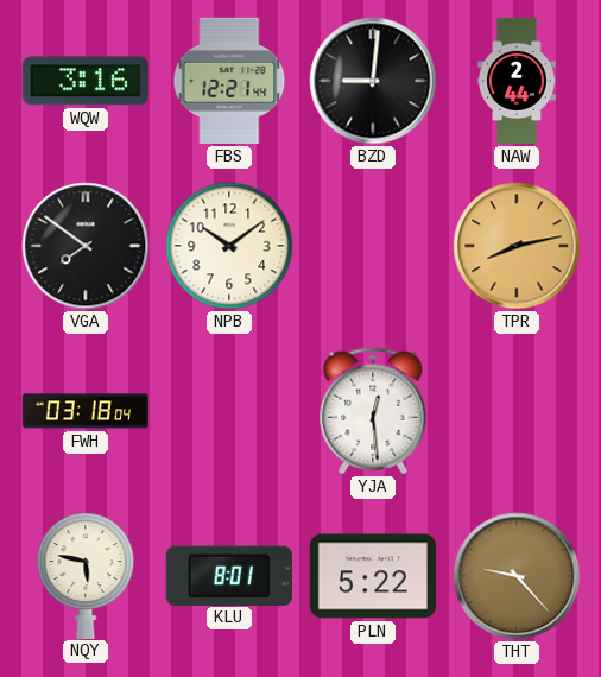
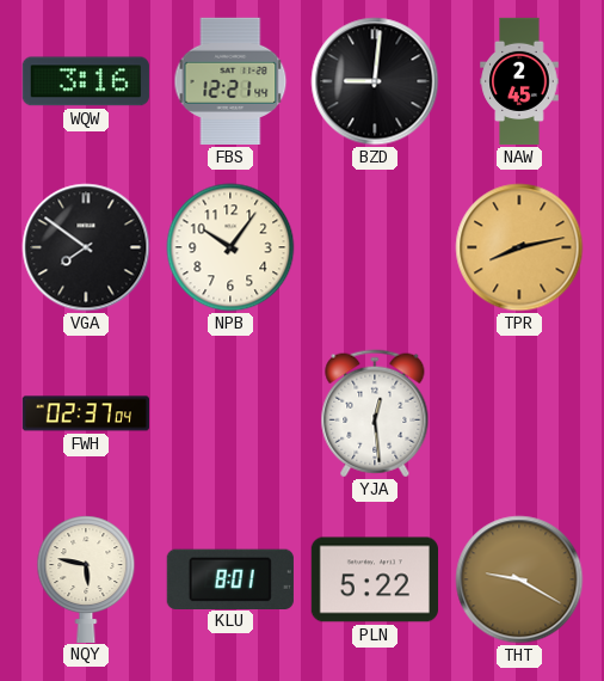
NAW: 2:44 -> 2:45 (519, 81)
NPB: 10:09 -> 10:06 (230, 247)
FWH: 03:18 -> 02:37 (85, 413)
THT: 9:23 -> 9:20 (519, 579)
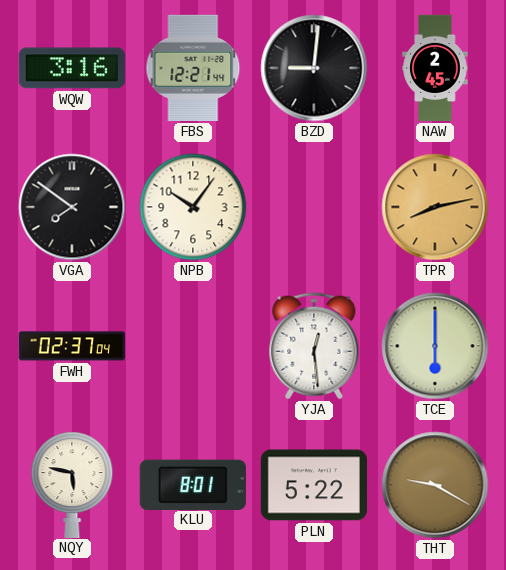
TCE: none -> 6:00 (435, 346)
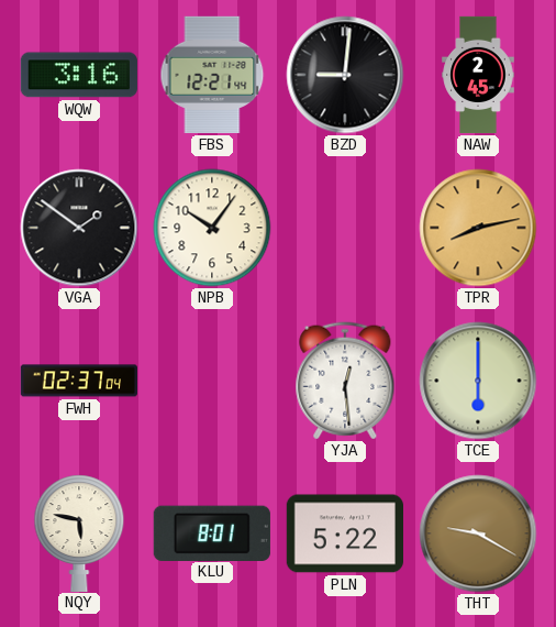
VGA: 7:51 -> 1:51 (79, 228)
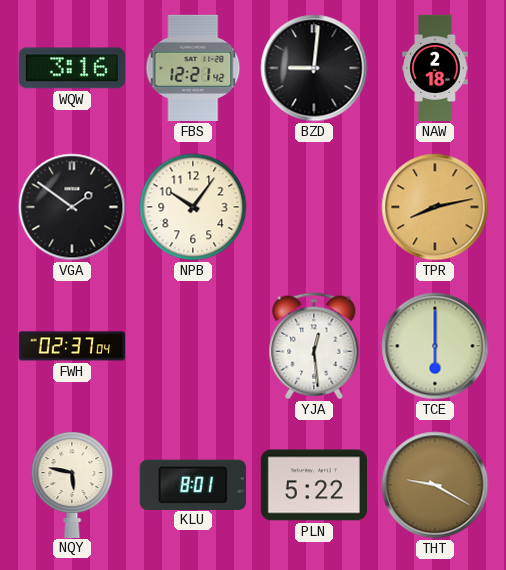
FBS: 12:21:44 -> 12:21:42 (193, 68)
NAW: 2:45 -> 2:18 (435, 68)
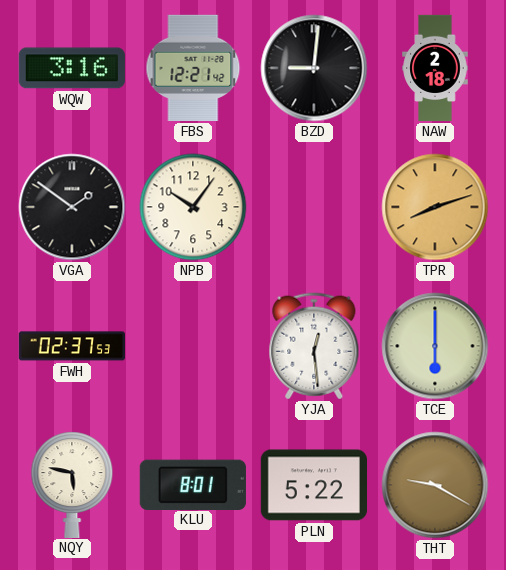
TPR: 8:13 -> 8:12 (435, 207)
FWH: 02:37:04 -> 02:37:53 (71, 346)
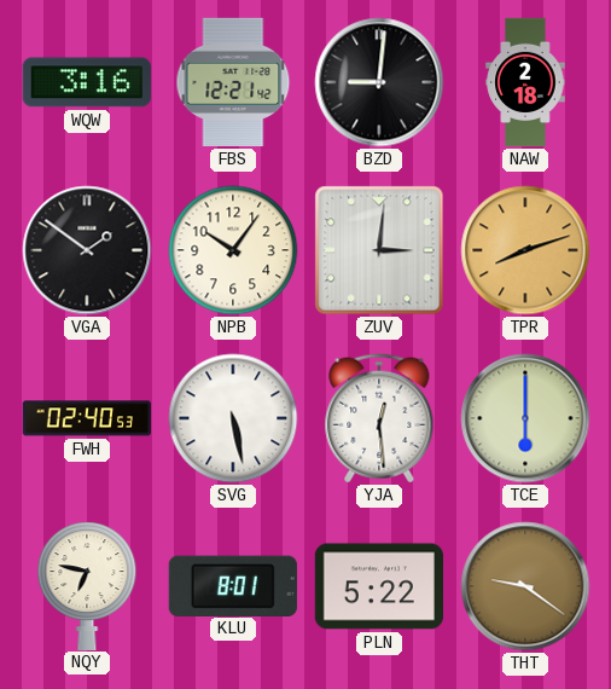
ZUV: none -> 3:01 (379, 250)
FWH: 02:37 -> 02:40 (86, 418)
SVG: none -> 5:28 (233, 418)
NQY: 5:47 -> 6:47 (87, 585)
THT: 9:20 -> 9:21 (525, 586)
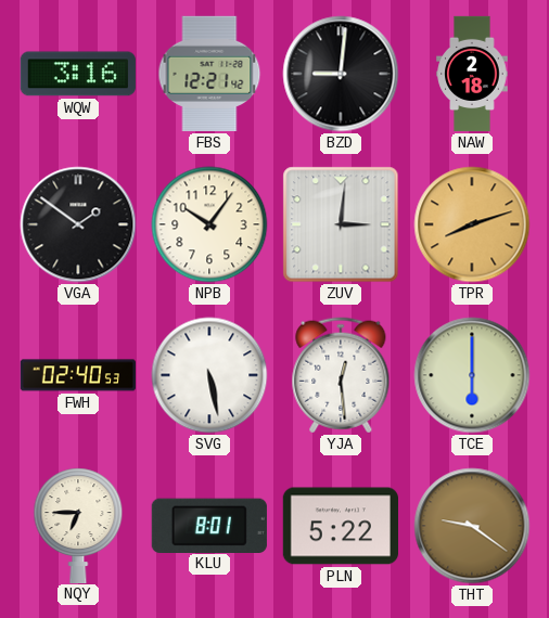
NQY: 6:47 -> 6:45 (78, 525)
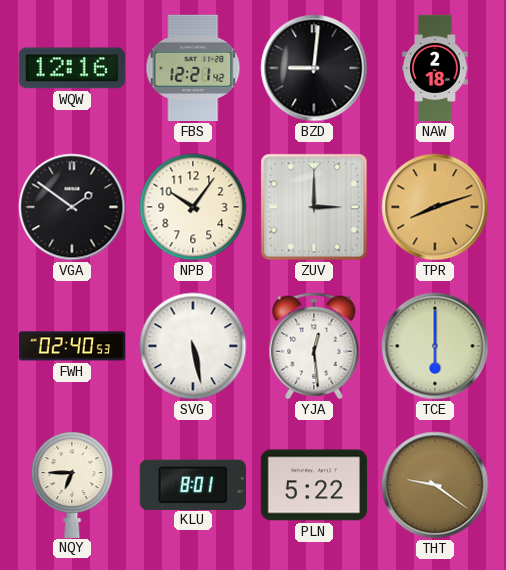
WQW: 3:16 -> 12:16 (72, 68)
ZUV: 3:01 -> 3:00 (314, 207)
